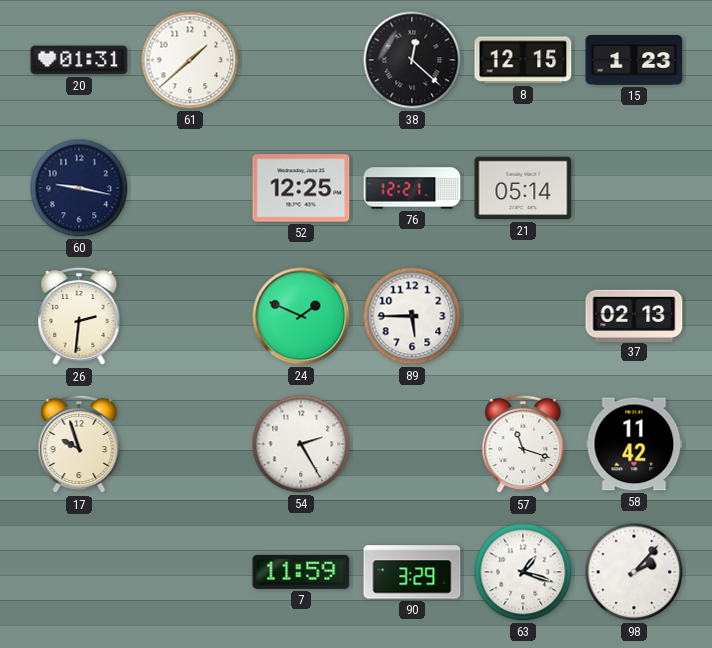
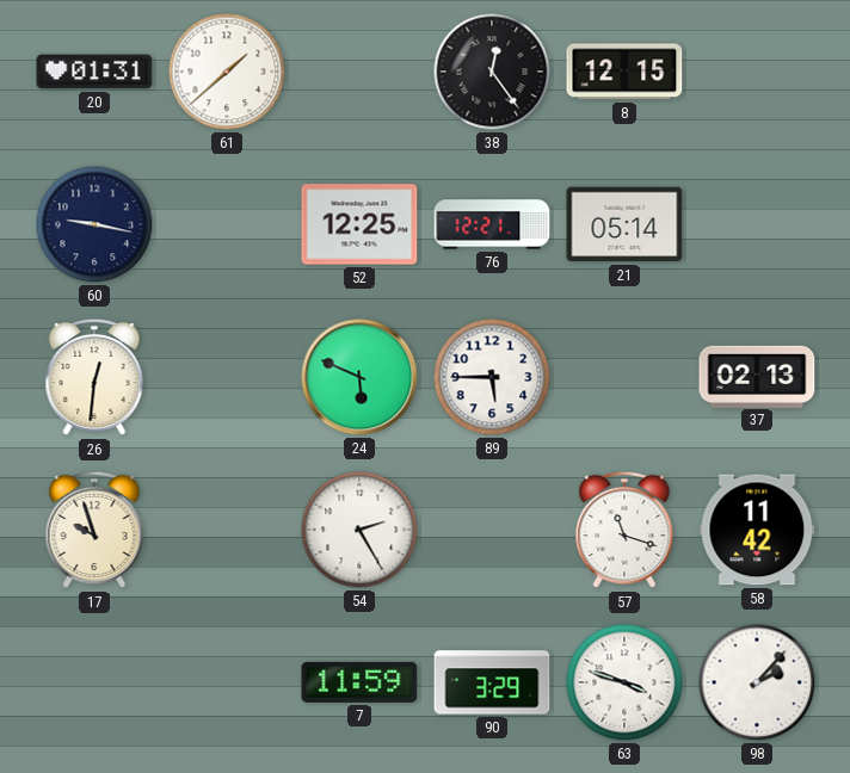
38: 12:22 -> 12:24 (492, 72)
15: 1:23 -> none (634, 61)
26: 2:31 -> 12:31 (94, 377)
24: 1:49 -> 5:49 (359, 377)
63: 1:18 -> 3:48 (624, 682)
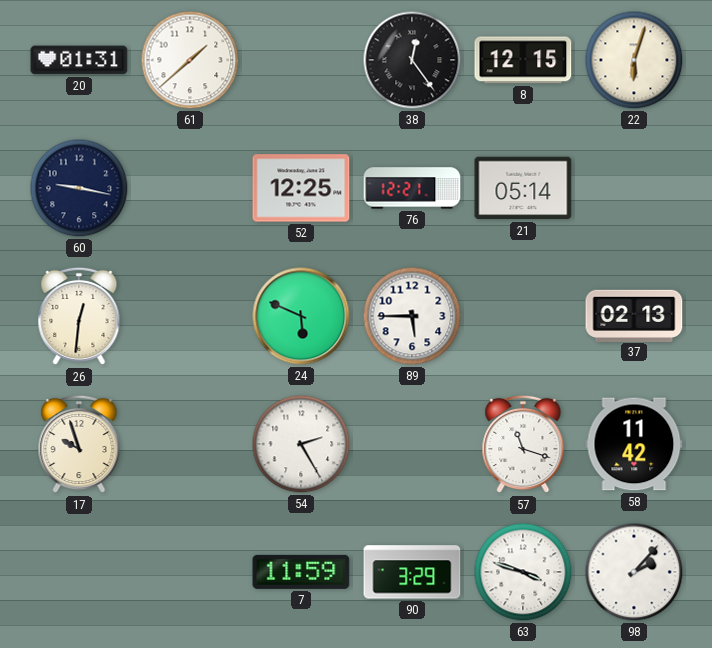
22: none -> 6:03 (634, 60)
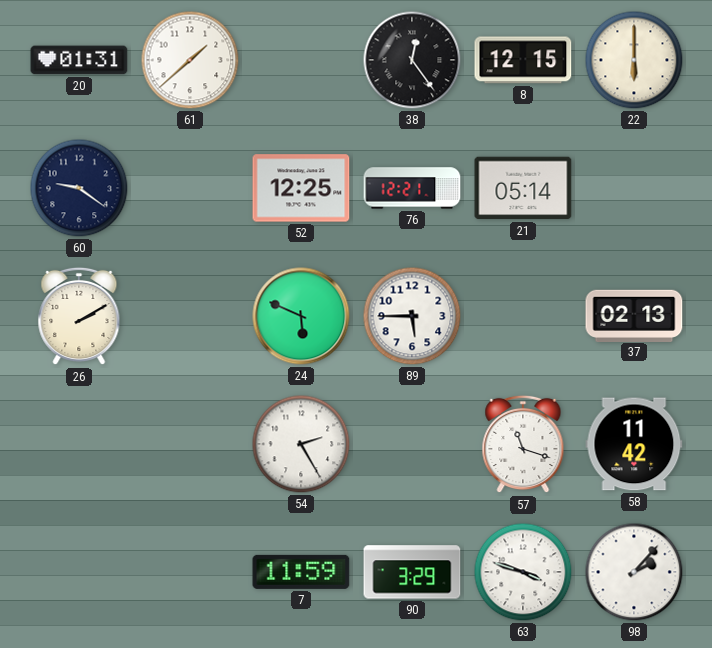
22: 6:03 -> 6:00 (634, 60)
60: 9:17 -> 9:21 (79, 188)
26: 12:31 -> 2:10 (79, 316)
17: 9:57 -> none (79, 444)
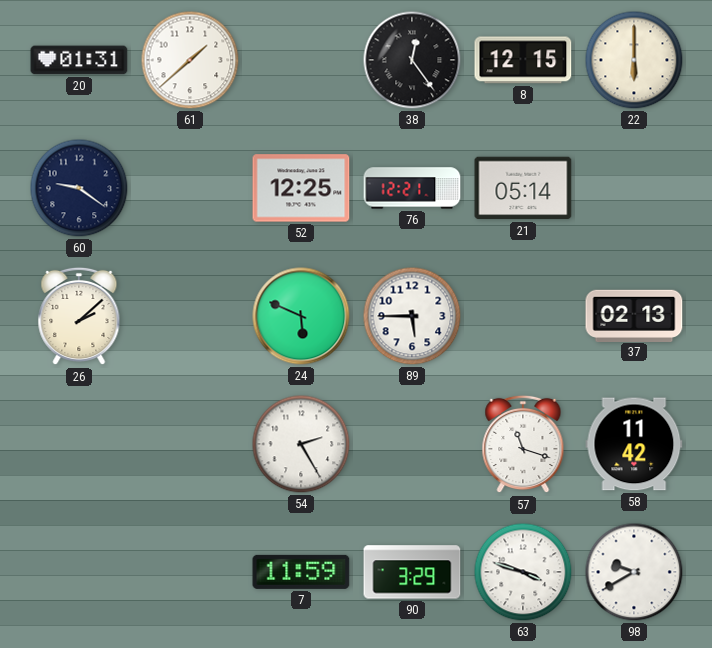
26: 2:10 -> 2:08 (79, 316)
98: 2:07 -> 9:40 (634, 572)
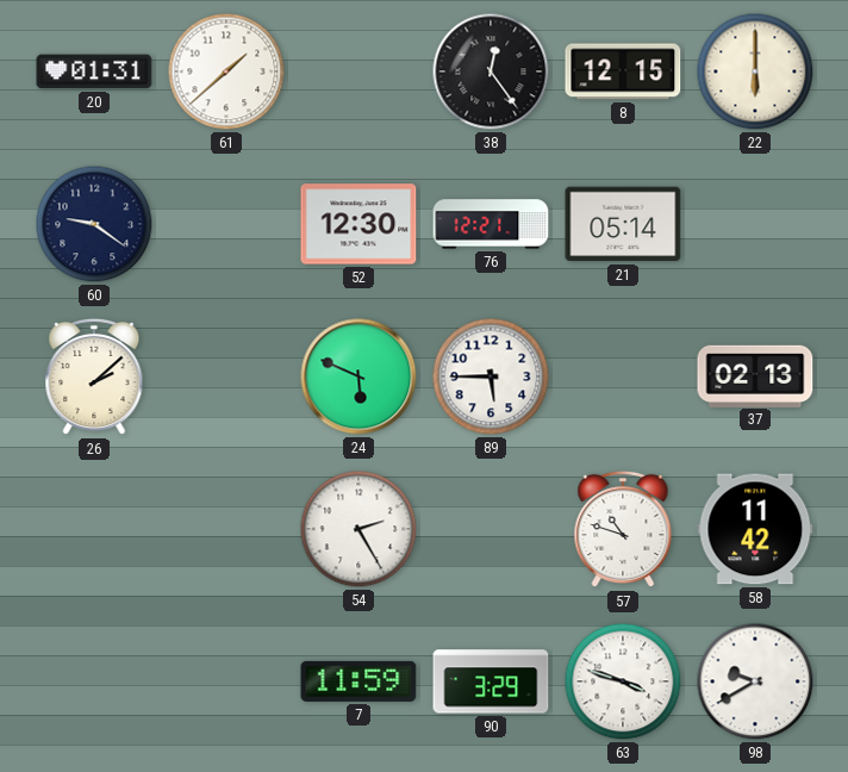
52: 12:25 -> 12:30 (358, 224)
57: 11:18 -> 10:48 (623, 529)
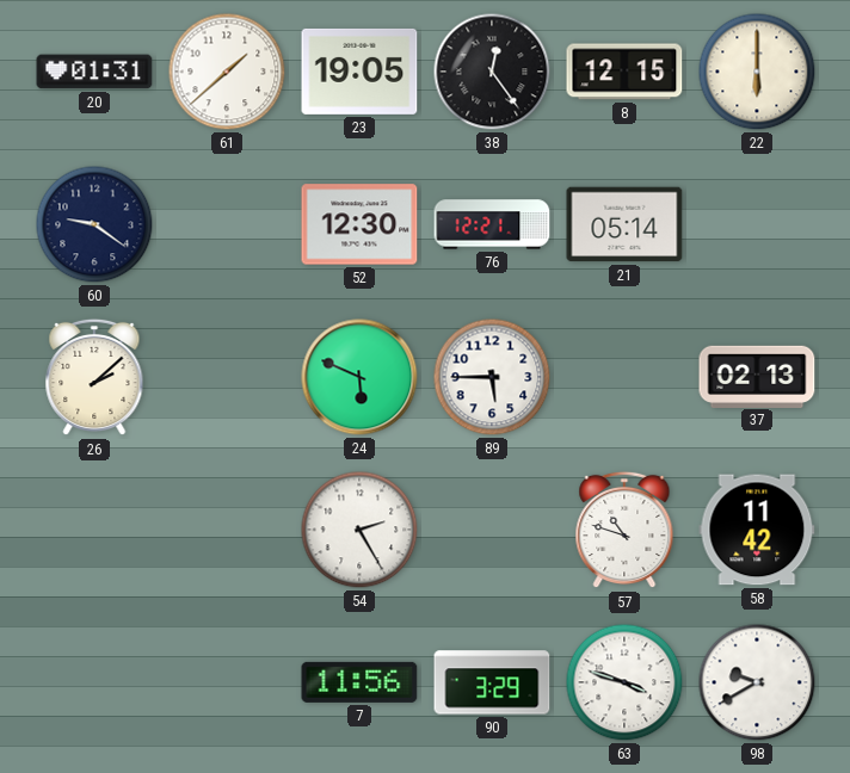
23: none -> 19:05 (359, 72)
7: 11:59 -> 11:56 (359, 682)
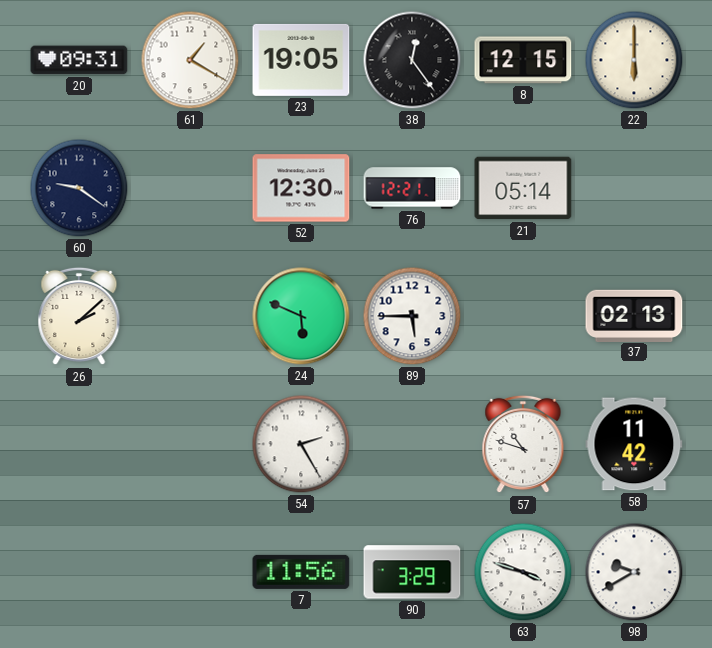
20: 01:31 -> 09:31 (79, 60)
61: 1:38 -> 1:20 (190, 60)
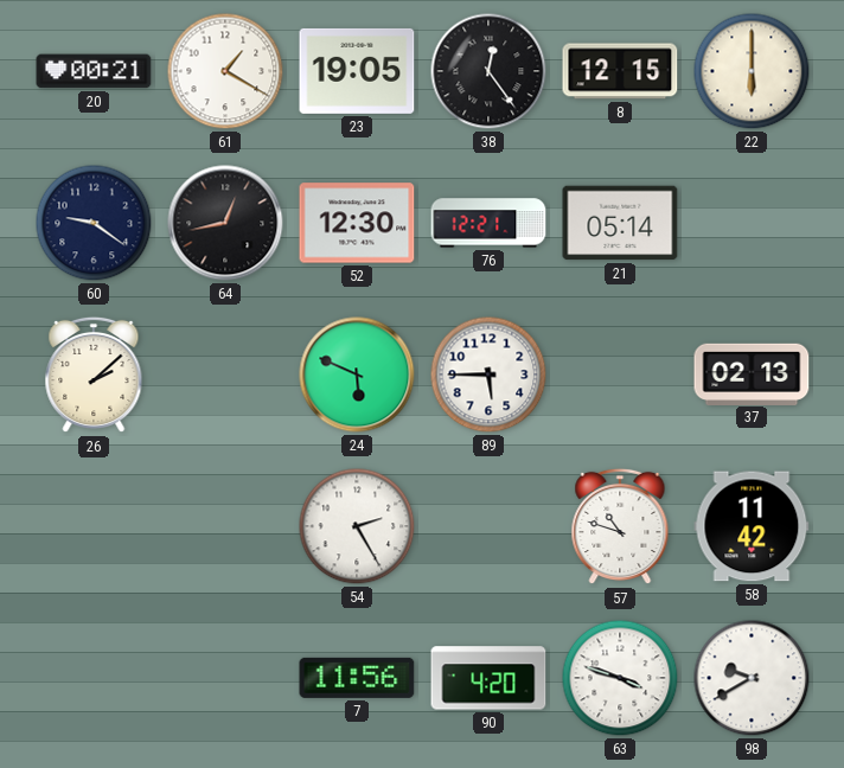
20: 09:31 -> 00:21 (94, 71)
64: none -> 12:43 (225, 223)
90: 3:29 -> 4:20 (488, 678)
